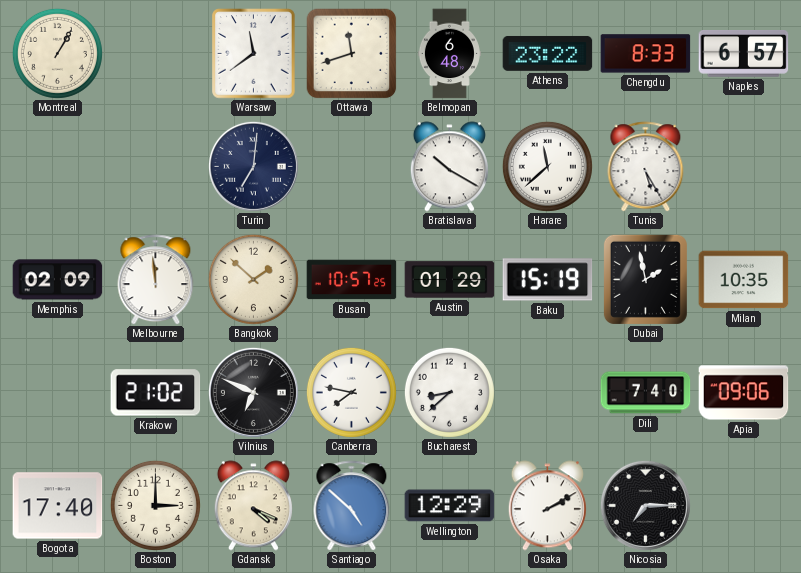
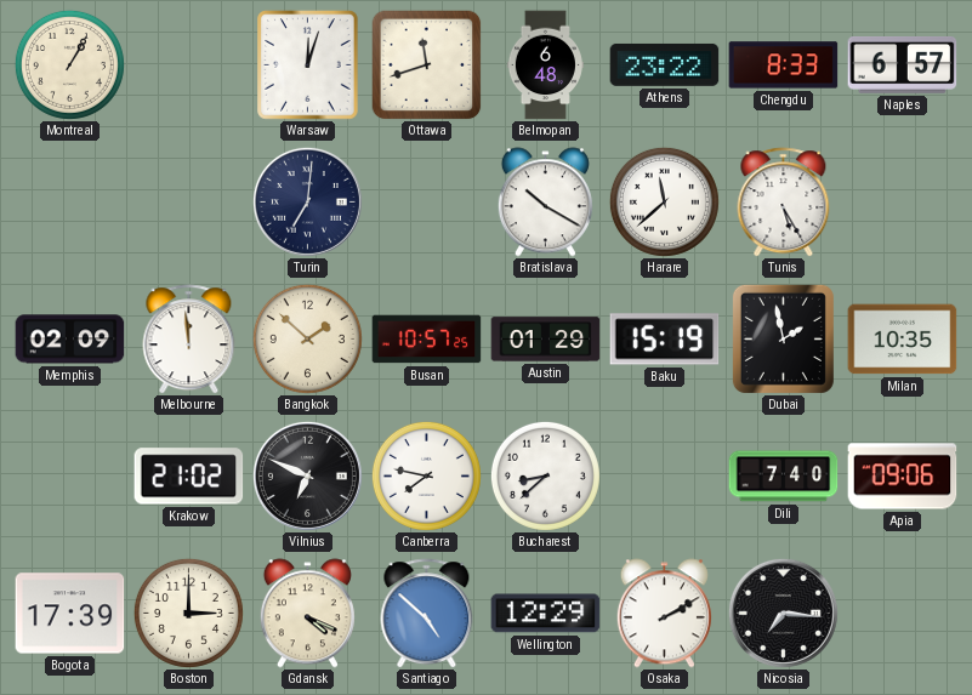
Warsaw: 11:39 -> 12:03 (308, 65)
Bogota: 17:40 -> 17:39 (70, 614)
Nicosia: 7:15 -> 7:16 (783, 613)
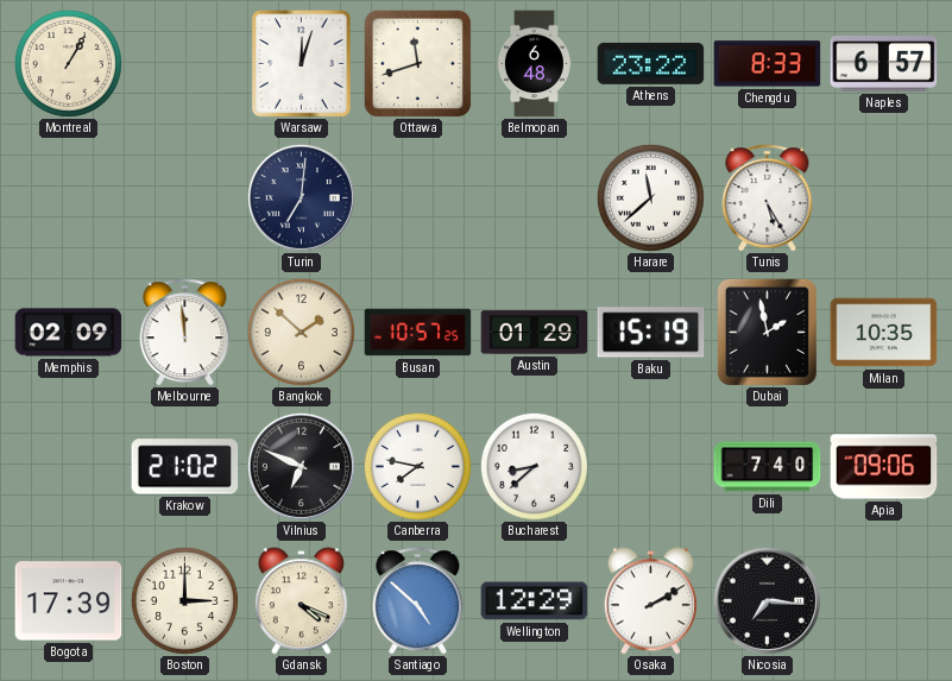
Bratislava: 10:20 -> none (545, 203)
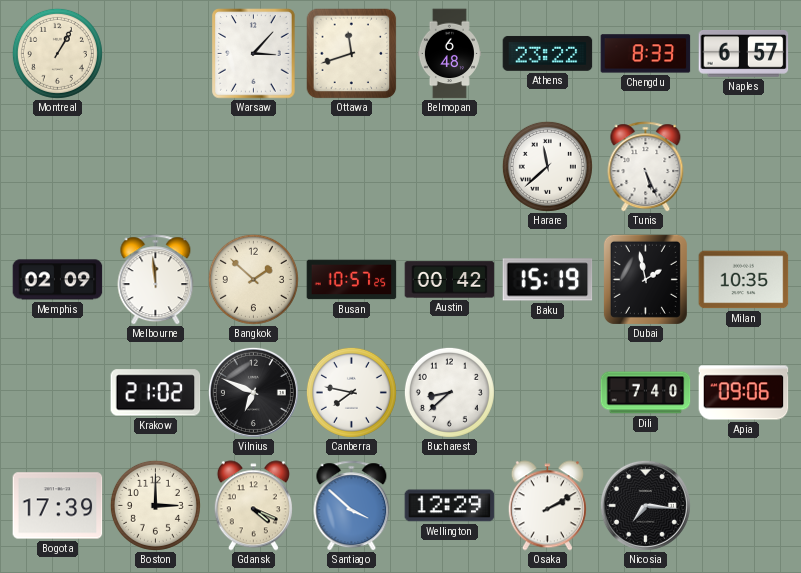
Warsaw: 12:03 -> 3:07 (254, 54)
Turin: 7:01 -> none (301, 197)
Tunis: 5:25 -> 5:26 (646, 167)
Austin: 01:29 -> 00:42 (450, 280)
Santiago: 4:52 -> 3:52 (352, 506)
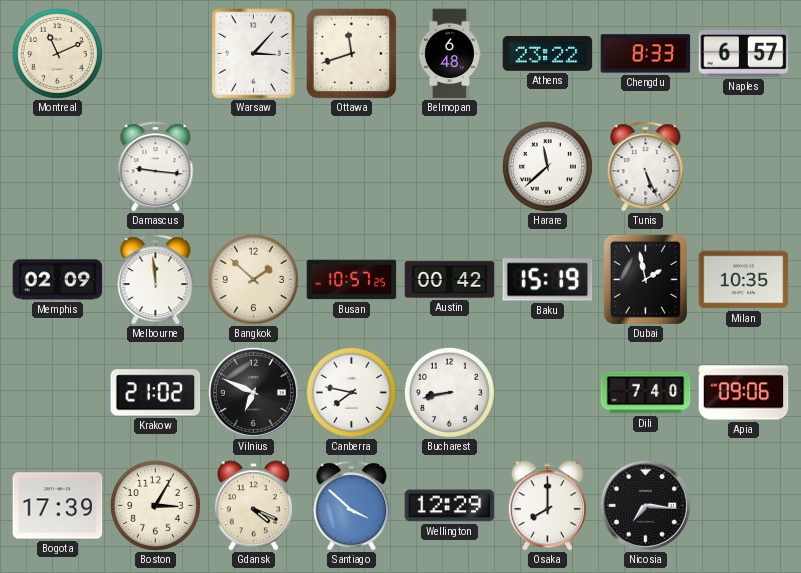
Montreal: 1:05 -> 11:11 (57, 53)
Damascus: none -> 9:16 (156, 167)
Bucharest: 8:38 -> 8:43 (449, 392)
Boston: 3:00 -> 3:05 (155, 505)
Osaka: 2:10 -> 8:00 (547, 506)
